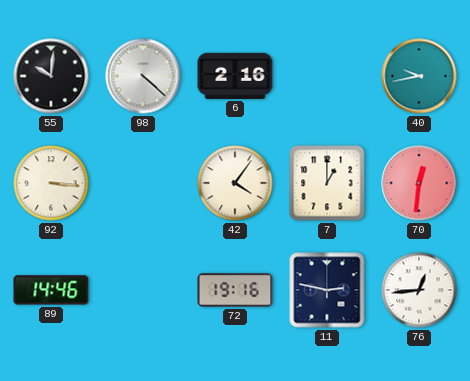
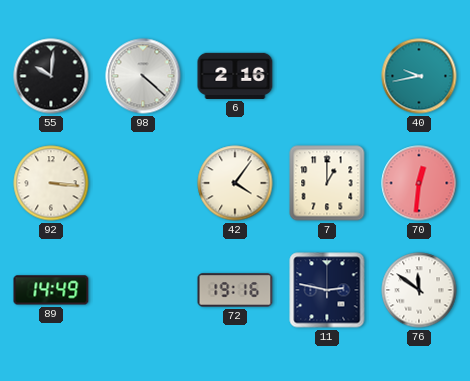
89: 14:46 -> 14:49 (51, 290)
76: 12:44 -> 11:51 (419, 290)
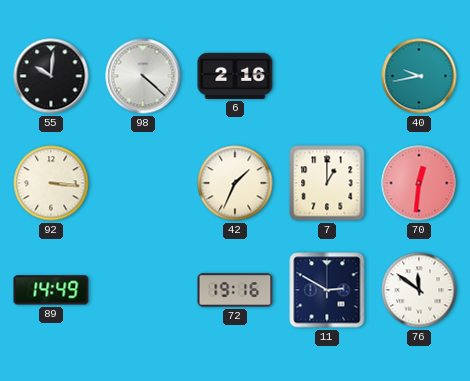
42: 4:06 -> 1:34 (235, 183)
11: 2:47 -> 2:50 (327, 290)
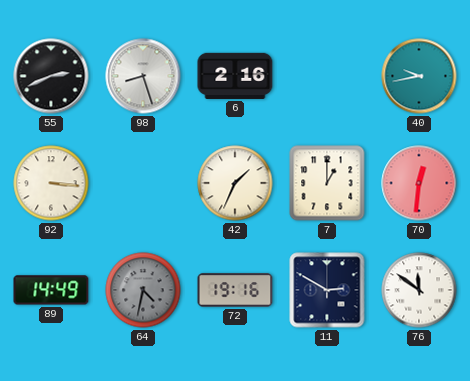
55: 10:01 -> 2:41 (51, 76)
98: 4:22 -> 8:27 (143, 76)
64: none -> 4:32 (143, 290)
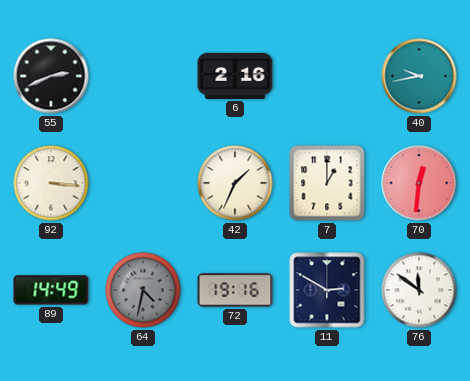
98: 8:27 -> none (143, 76)
